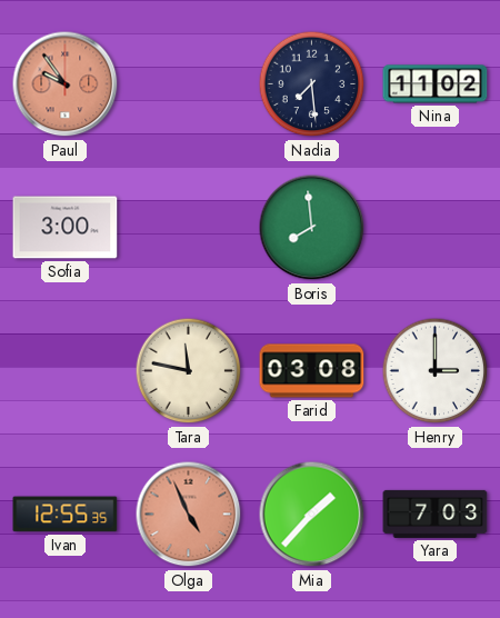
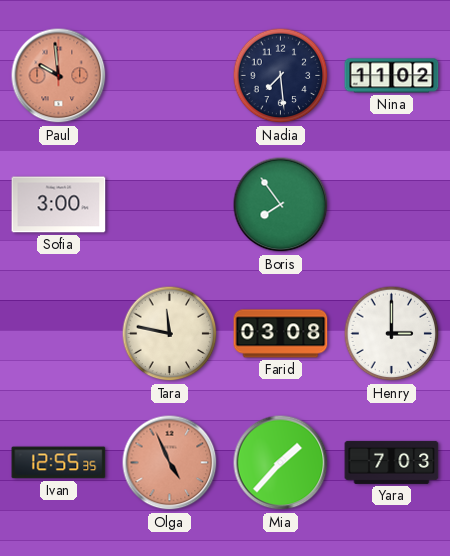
Paul: 9:54 -> 9:59 (59, 76)
Boris: 7:59 -> 7:54 (281, 205)
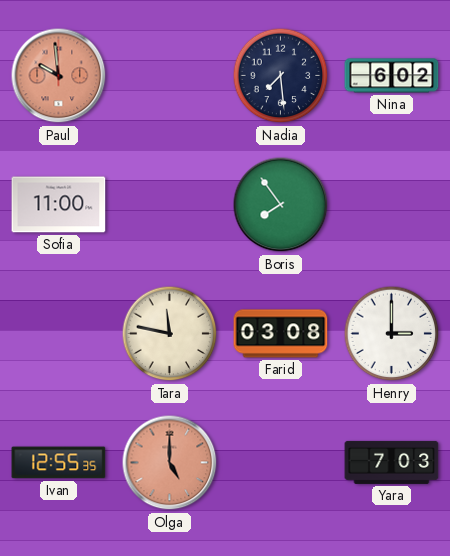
Nina: 11:02 -> 6:02 (392, 76)
Sofia: 3:00 -> 11:00 (59, 205)
Olga: 4:56 -> 5:00 (170, 463)
Mia: 1:37 -> none (281, 463)
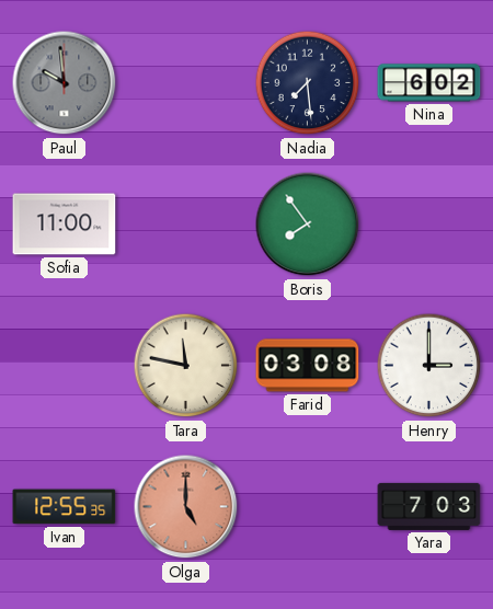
Paul dial: salmon -> grey (65, 83)
